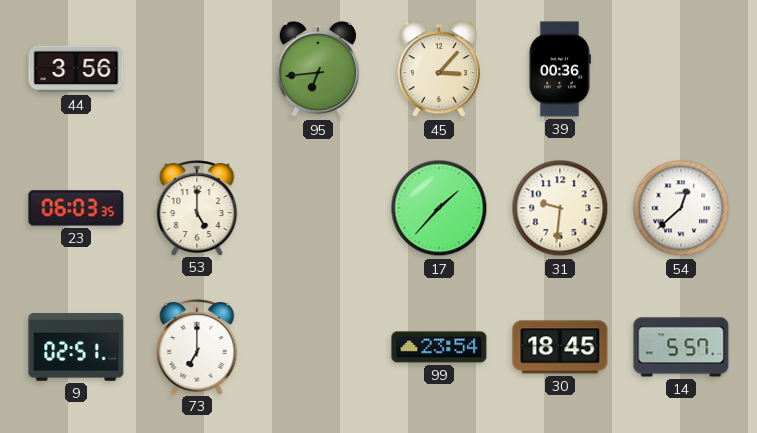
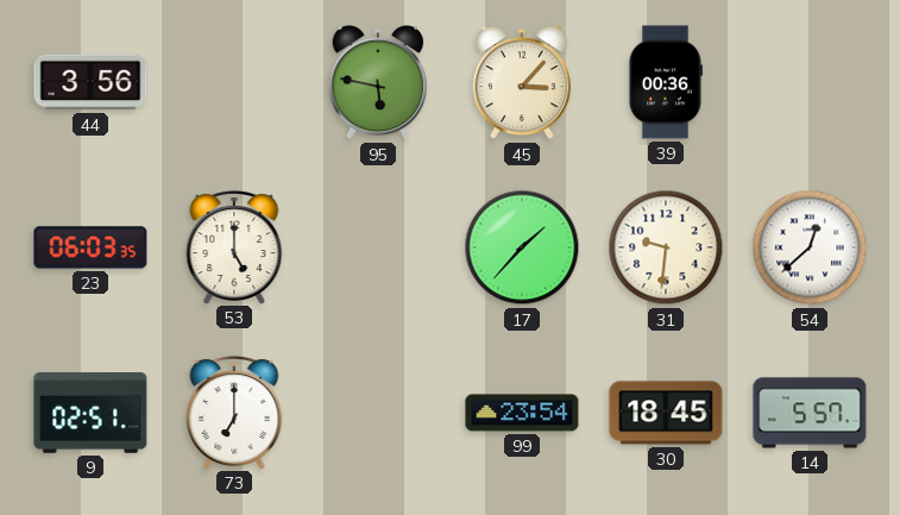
95: 6:44 -> 5:47 (377, 83)
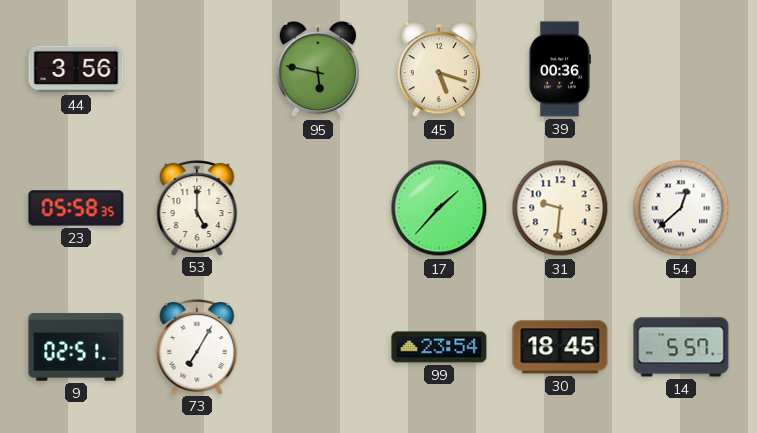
45: 3:07 -> 5:18 (438, 70)
23: 06:03 -> 05:58 (76, 208)
73: 7:00 -> 7:05 (197, 347)
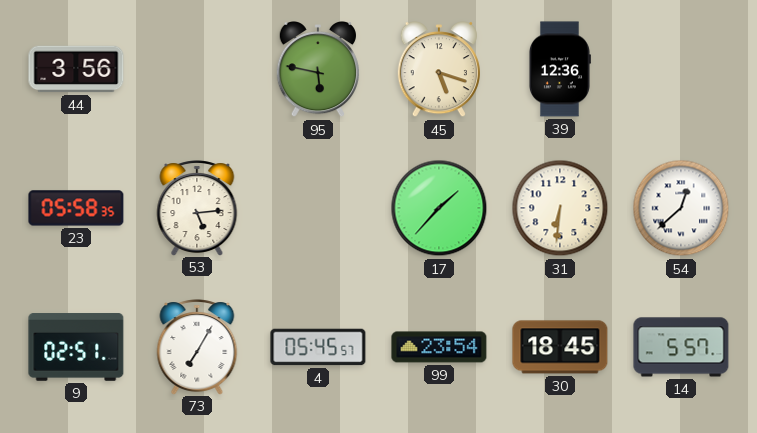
39: 00:36 -> 12:36 (559, 69)
53: 5:00 -> 5:14 (197, 208)
31: 9:31 -> 6:31 (560, 208)
4: none -> 05:45 (318, 347)
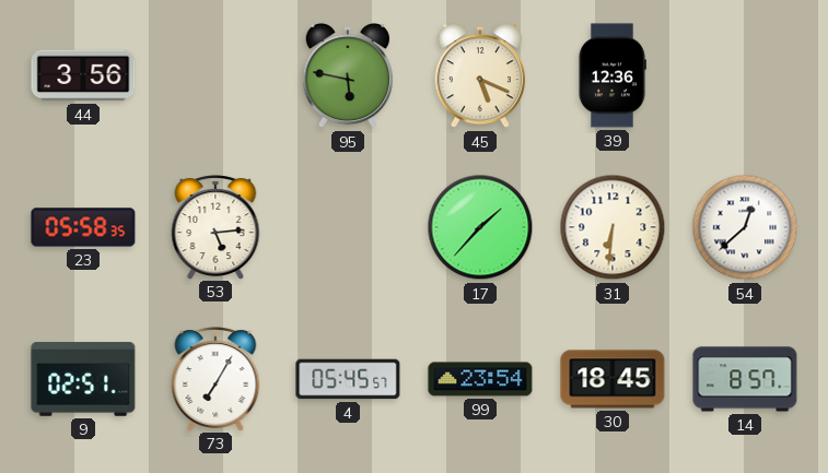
45: 5:18 -> 5:19 (479, 76)
14: 5:57 -> 8:57 (745, 379)
